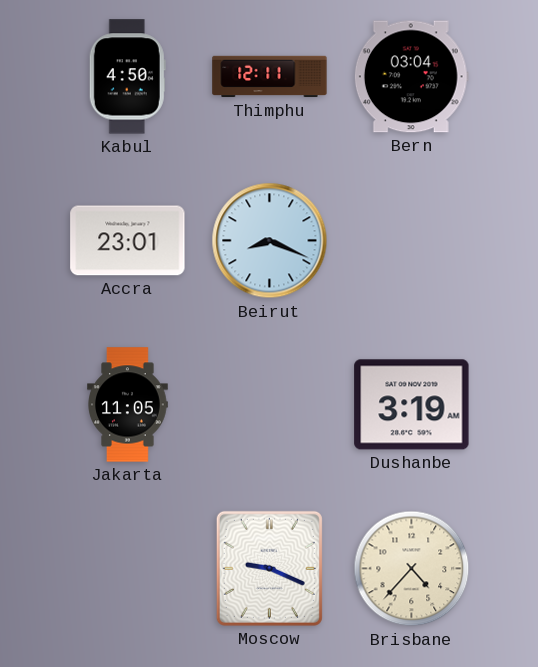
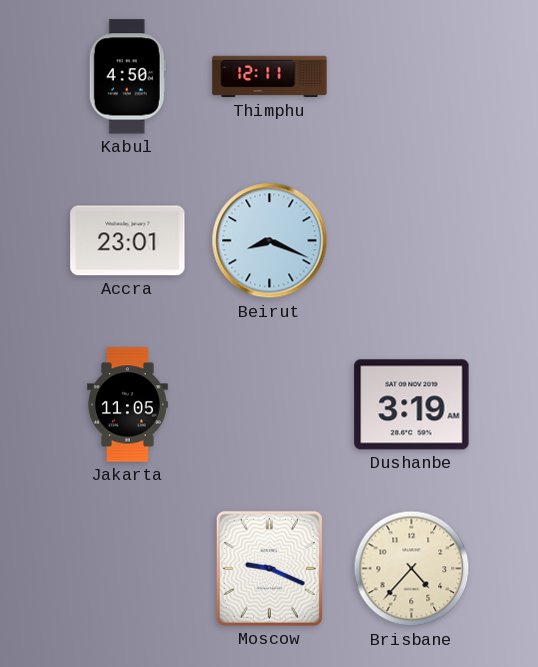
Bern: 03:04 -> none (411, 77)
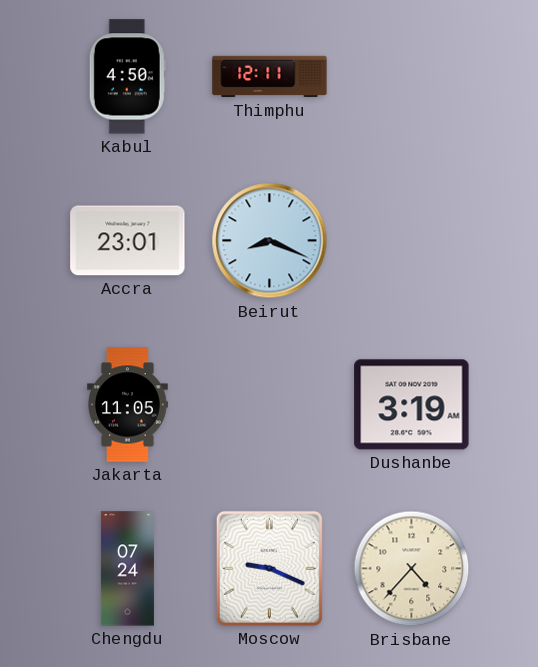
Chengdu: none -> 07:24 (127, 569)
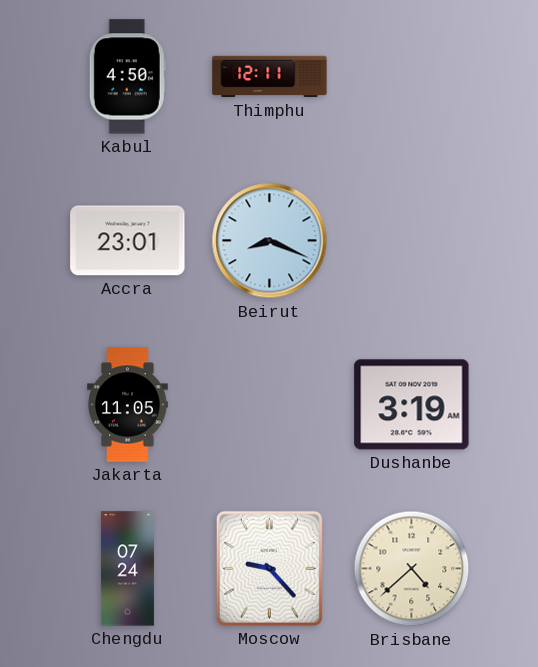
Moscow: 9:19 -> 9:23 (269, 568)
Brisbane: 4:37 -> 4:38 (412, 569)
